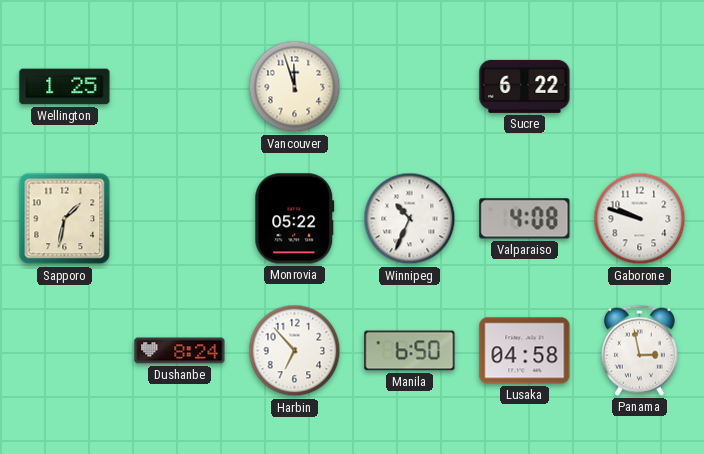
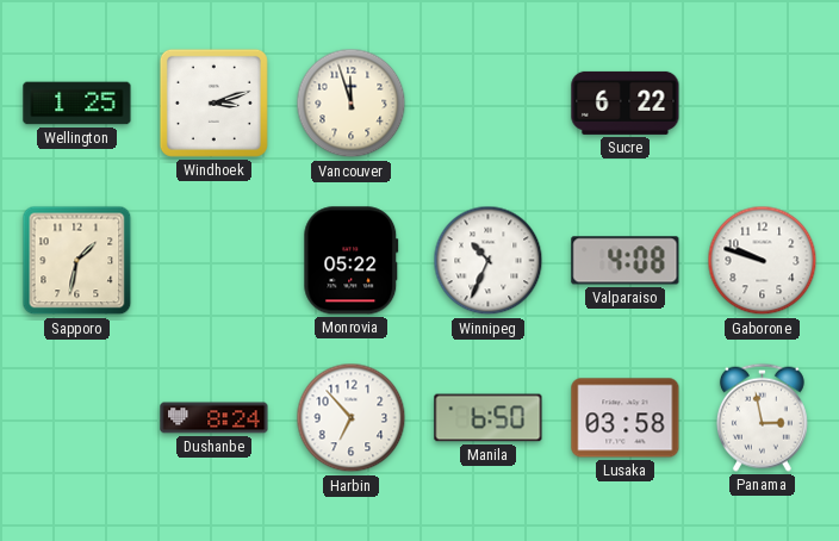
Windhoek: none -> 3:12 (213, 102)
Lusaka: 04:58 -> 03:58 (626, 418)
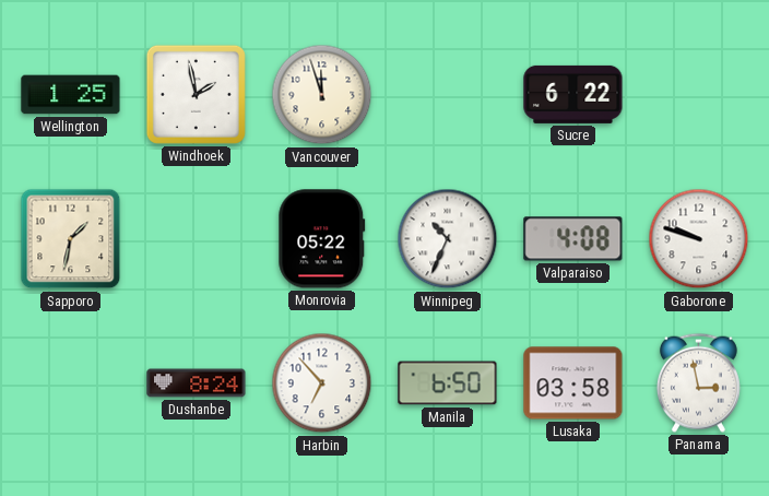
Windhoek: 3:12 -> 1:58 (196, 94)
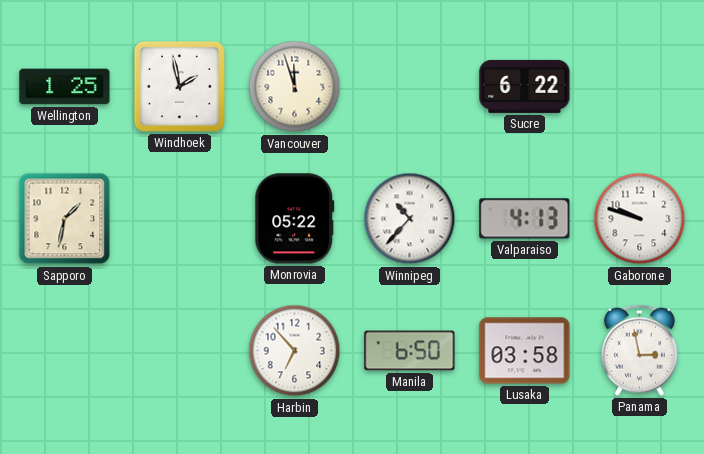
Winnipeg: 10:34 -> 10:37 (410, 219)
Valparaiso: 4:08 -> 4:13 (525, 219)
Dushanbe: 8:24 -> none (197, 383)
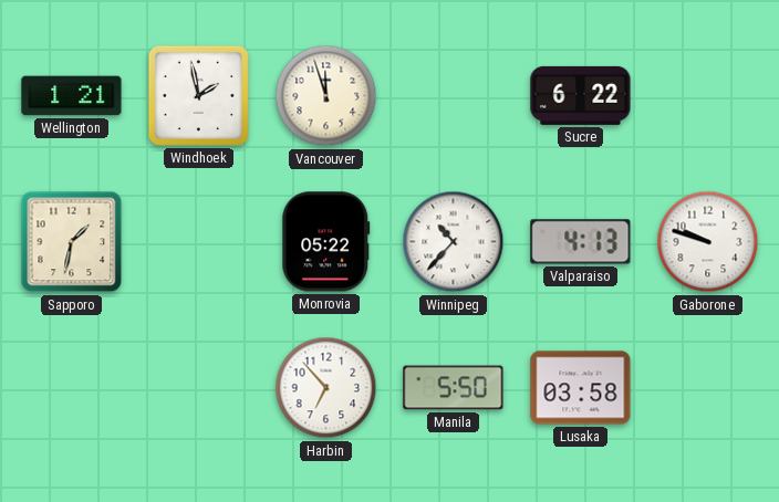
Wellington: 1:25 -> 1:21 (72, 96)
Manila: 6:50 -> 5:50 (454, 388)
Panama: 2:58 -> none (639, 350)
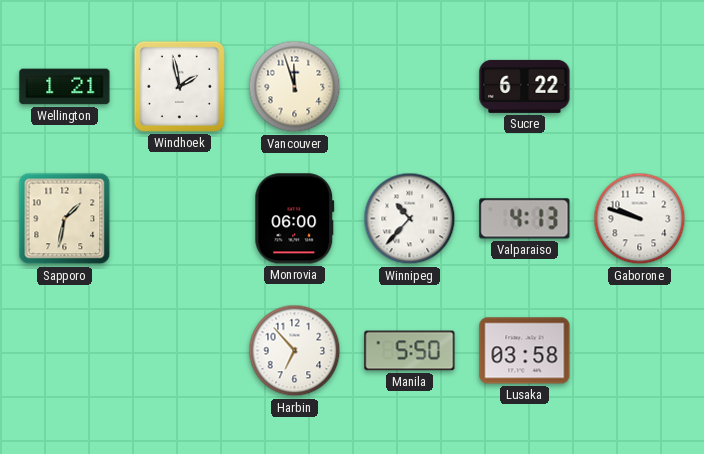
Monrovia: 05:22 -> 06:00 (295, 219)
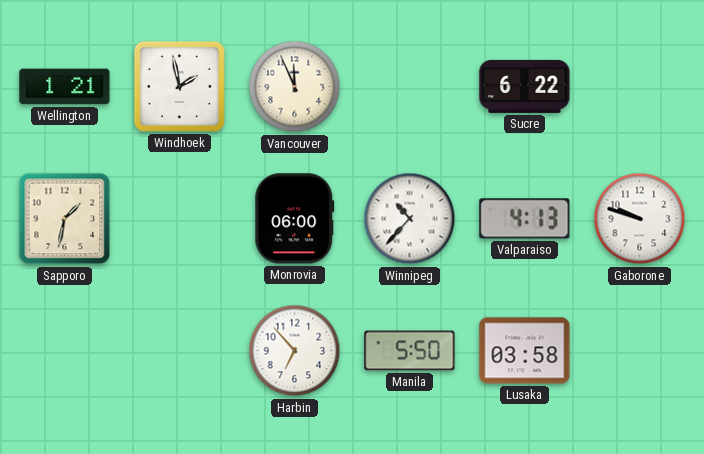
Vancouver: 11:57 -> 11:56 (295, 87)
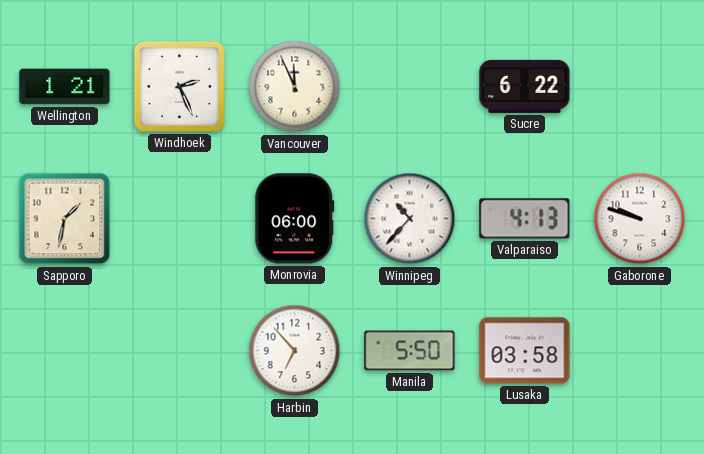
Windhoek: 1:58 -> 2:26 (179, 86)
